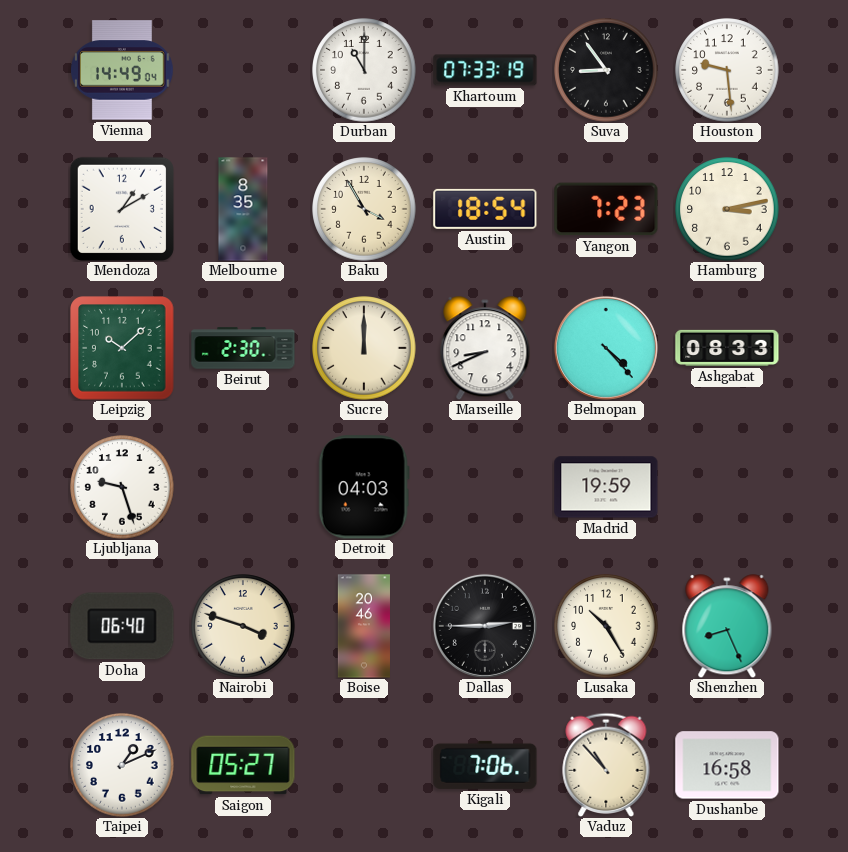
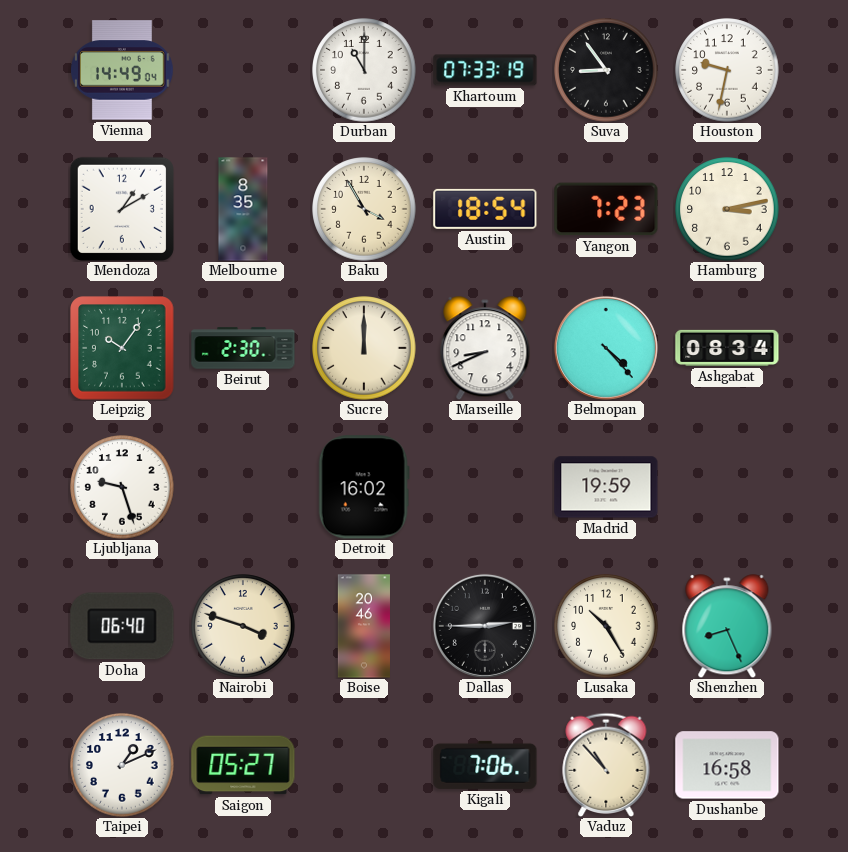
Houston: 9:29 -> 9:32 (727, 70)
Leipzig: 10:08 -> 10:06 (122, 348)
Ashgabat: 08:33 -> 08:34 (727, 348)
Detroit: 04:03 -> 16:02 (364, 487)
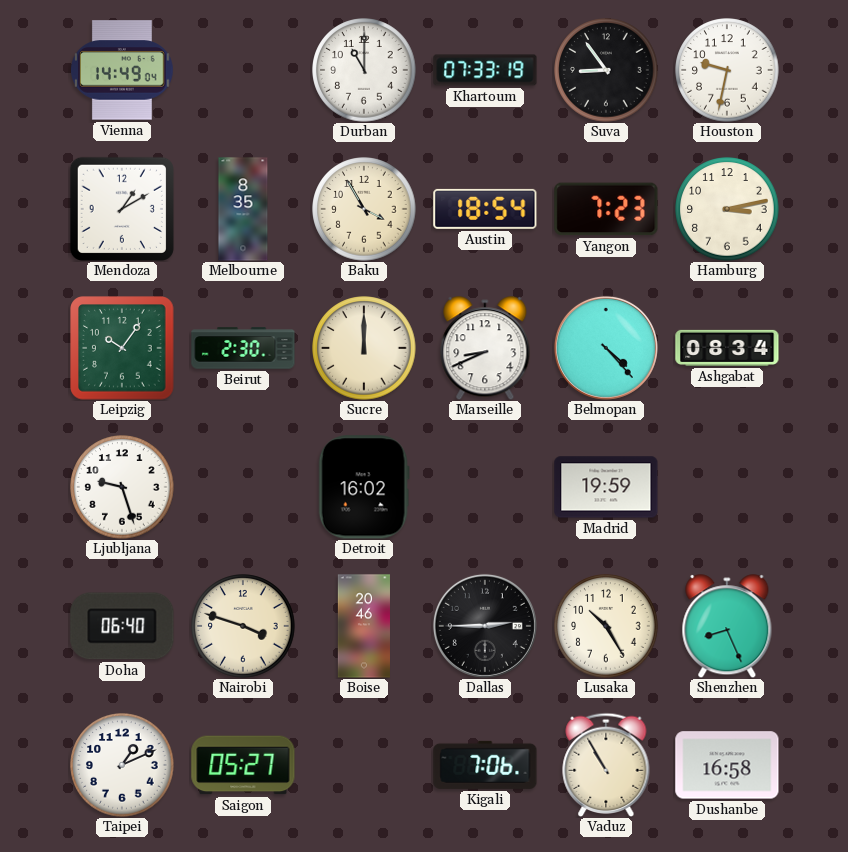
Vaduz: 10:53 -> 10:55 (606, 764)
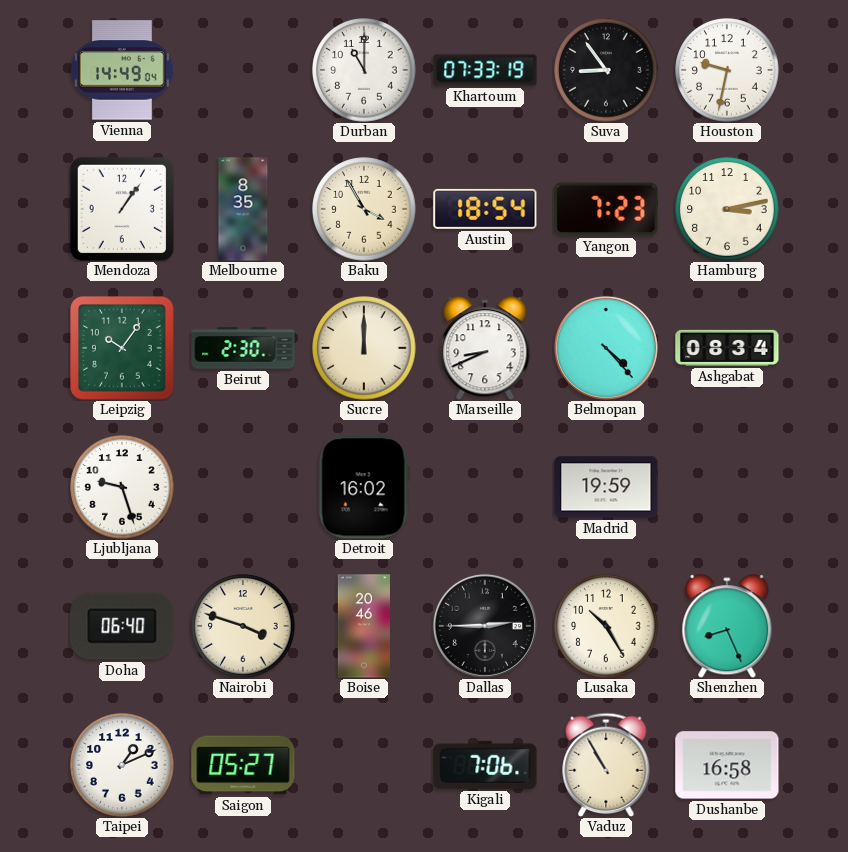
Mendoza: 1:10 -> 1:06 (122, 209)
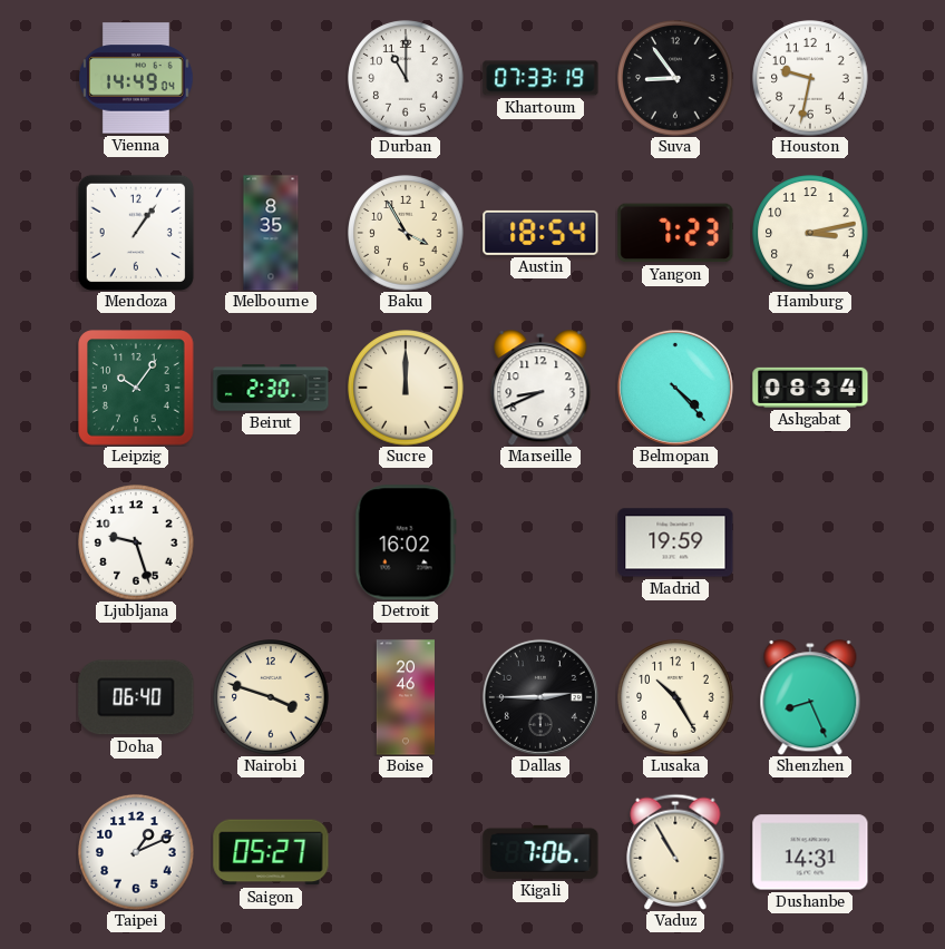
Dushanbe: 16:58 -> 14:31 (810, 852)
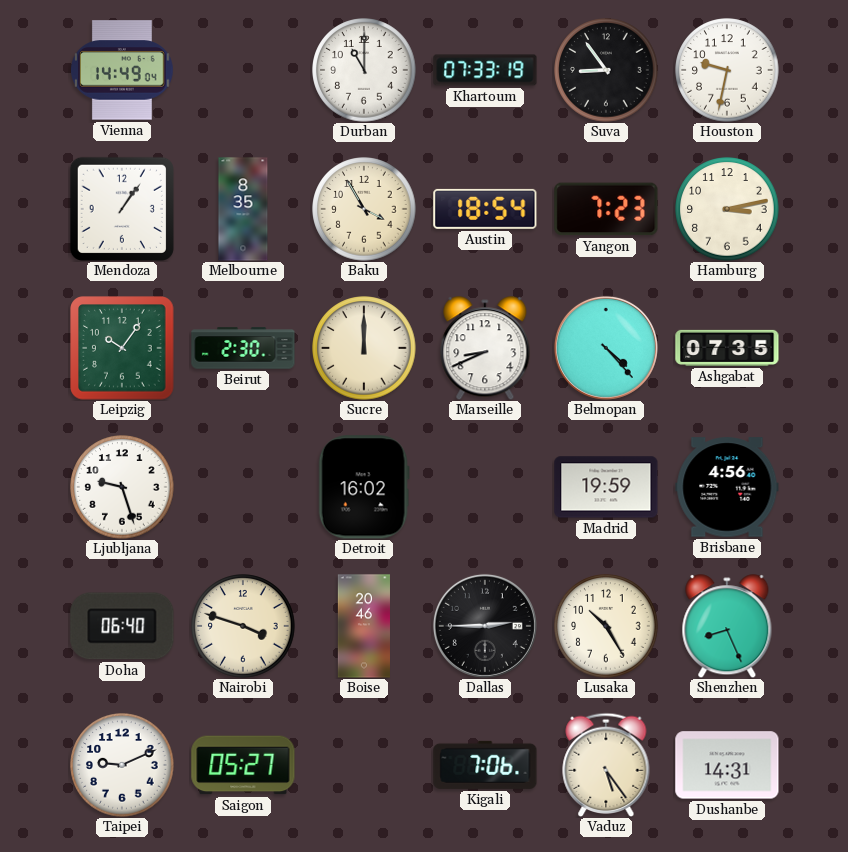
Ashgabat: 08:34 -> 07:35 (727, 348)
Brisbane: none -> 4:56 (727, 487)
Taipei: 1:11 -> 9:11 (122, 765)
Vaduz: 10:55 -> 5:24 (606, 764)
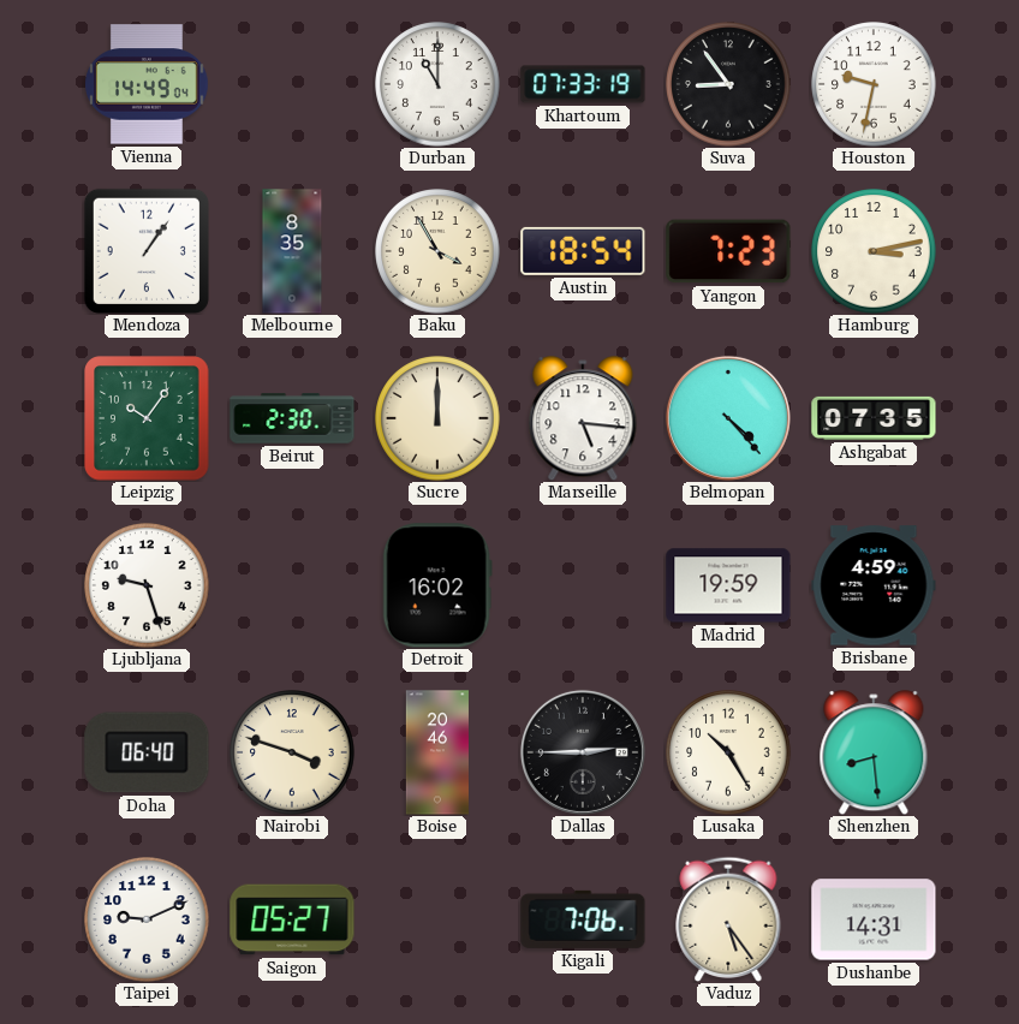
Marseille: 8:41 -> 5:16 (583, 418)
Brisbane: 4:56 -> 4:59 (874, 585)
Shenzhen: 8:26 -> 8:29 (874, 752)
